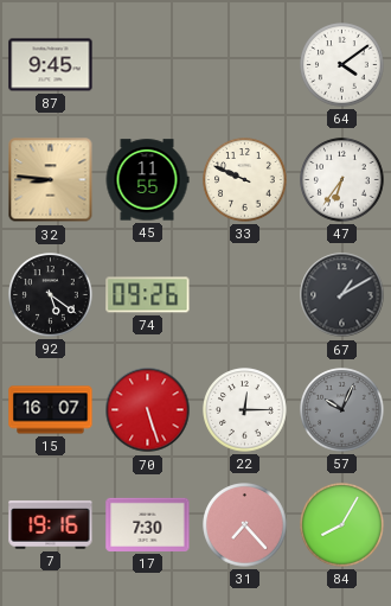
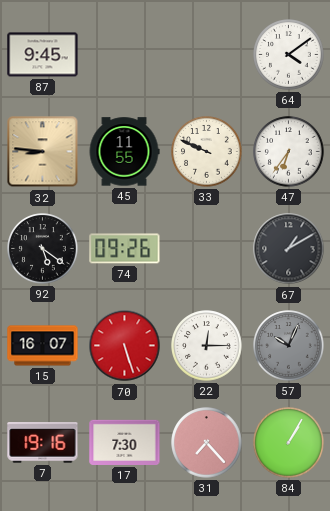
84: 8:05 -> 1:05 (289, 443)
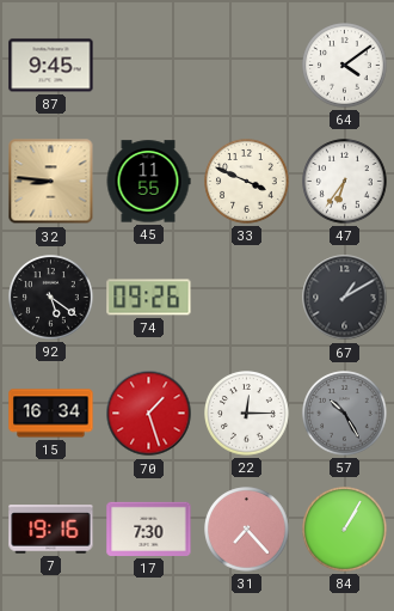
33: 9:49 -> 3:49 (247, 182)
15: 16:07 -> 16:34 (51, 414)
70: 5:27 -> 1:27 (149, 414)
57: 10:04 -> 10:25 (345, 414)
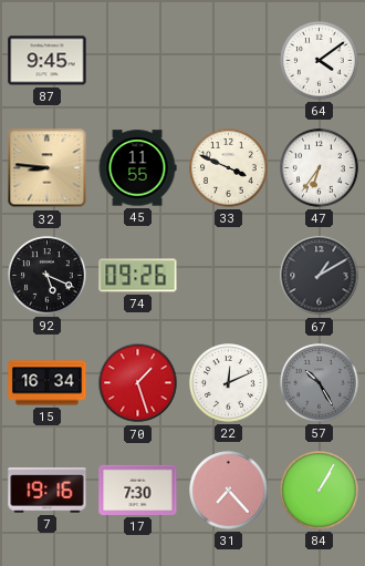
92: 5:21 -> 5:19 (48, 276)
22: 12:15 -> 12:11 (229, 383)
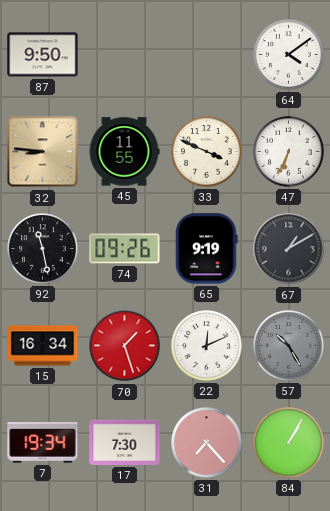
87: 9:45 -> 9:50 (43, 55)
47: 6:36 -> 6:34 (289, 152)
92: 5:19 -> 11:28 (43, 249)
65: none -> 9:19 (207, 249)
7: 19:16 -> 19:34 (43, 443)
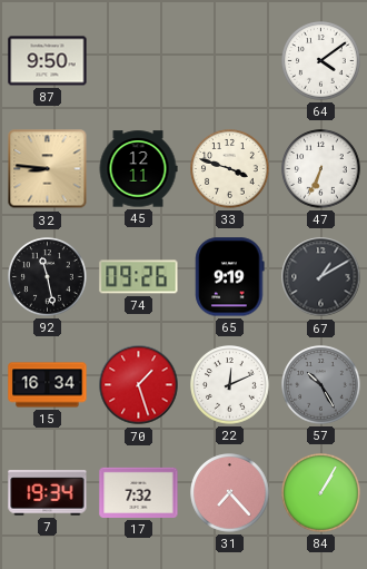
45: 11:55 -> 12:11 (138, 169)
33: 3:49 -> 3:48 (230, 169)
17: 7:30 -> 7:32 (139, 492)
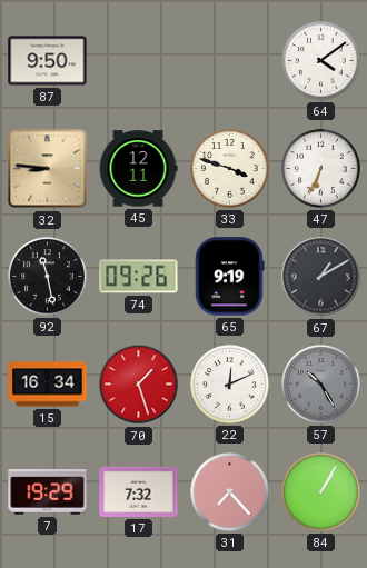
7: 19:34 -> 19:29 (48, 492)
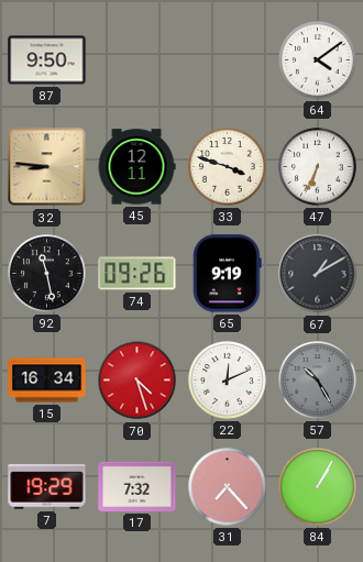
70: 1:27 -> 4:27 (137, 381)
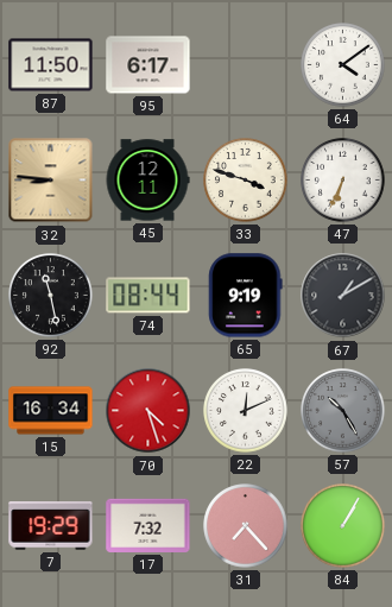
87: 9:50 -> 11:50 (51, 65)
95: none -> 6:17 (148, 65)
74: 09:26 -> 08:44 (148, 296)
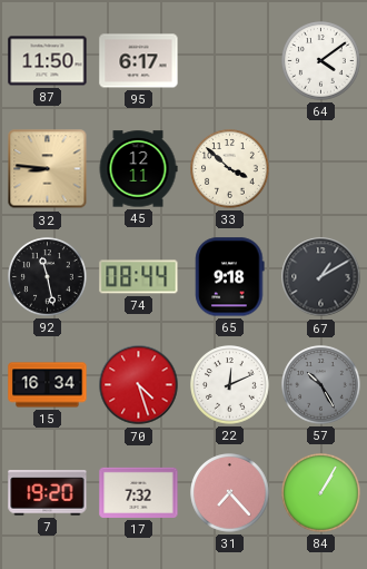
33: 3:48 -> 3:52 (230, 169)
47: 6:34 -> none (343, 181)
65: 9:19 -> 9:18 (230, 277)
7: 19:29 -> 19:20 (48, 493)
